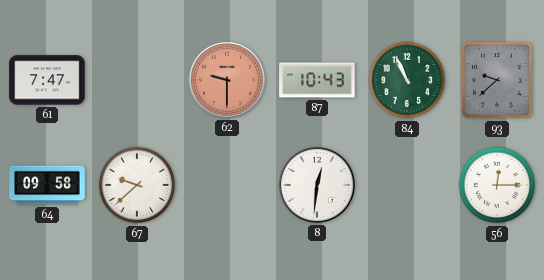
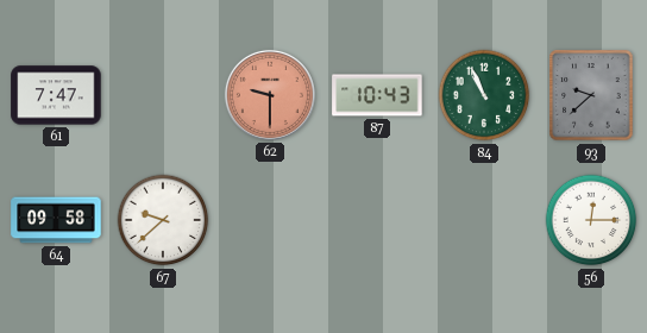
8: 12:31 -> none (317, 185)
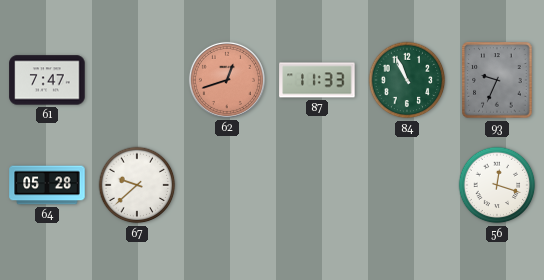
62: 9:30 -> 12:42 (227, 80)
87: 10:43 -> 11:33 (317, 80)
93: 9:38 -> 9:34 (497, 80)
64: 09:58 -> 05:28 (47, 185)
56: 12:15 -> 12:18 (497, 185)
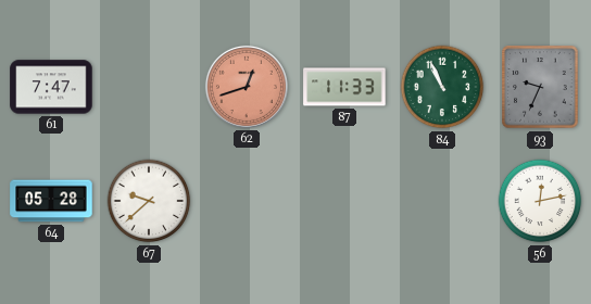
56: 12:18 -> 12:13 (540, 201)
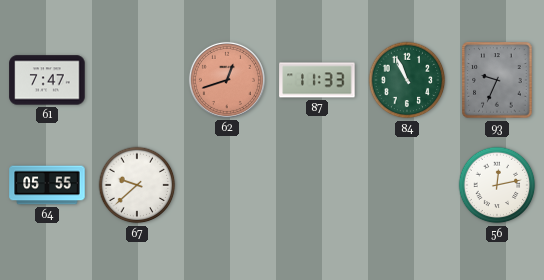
64: 05:28 -> 05:55 (47, 185)
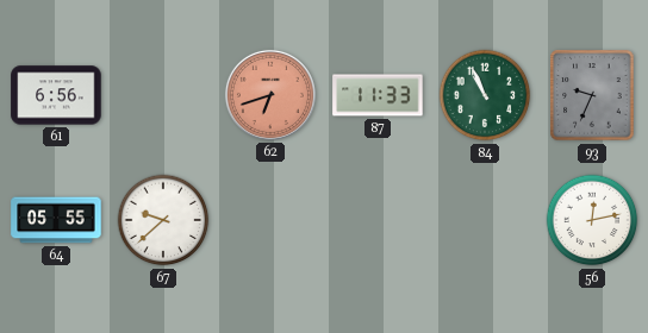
61: 7:47 -> 6:56 (56, 95)
62: 12:42 -> 6:42 (270, 95)
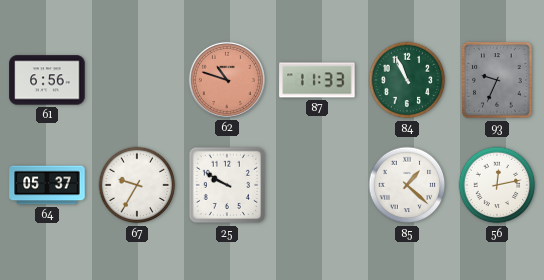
62: 6:42 -> 10:48 (227, 80)
64: 05:55 -> 05:37 (47, 185)
67: 9:38 -> 9:35 (137, 185)
25: none -> 9:50 (227, 185)
85: none -> 1:22 (407, 185)
